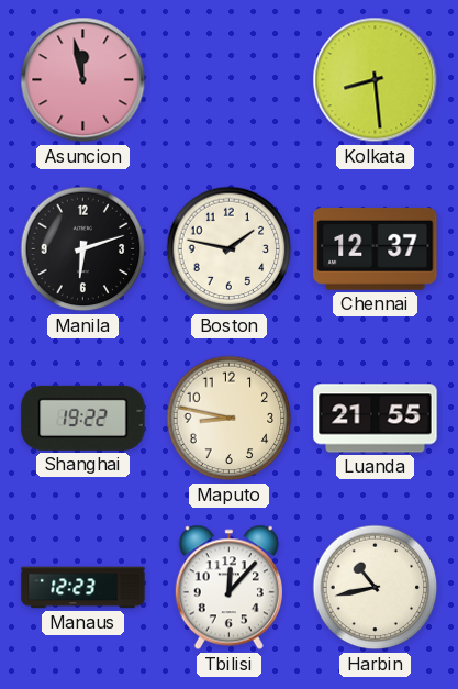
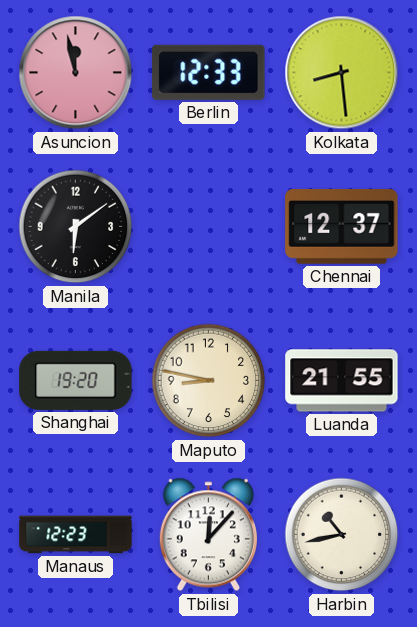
Berlin: none -> 12:33 (209, 72)
Manila: 6:12 -> 6:09 (76, 227)
Boston: 1:47 -> none (230, 249)
Shanghai: 19:22 -> 19:20 (76, 380)
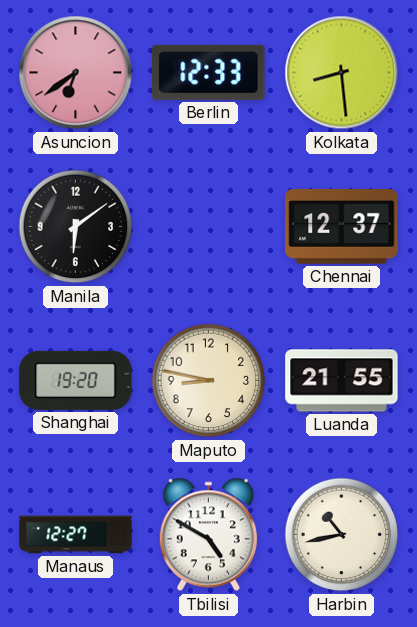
Asuncion: 11:58 -> 6:39 (76, 73)
Manaus: 12:23 -> 12:27 (76, 535)
Tbilisi: 12:07 -> 4:50 (208, 535)
